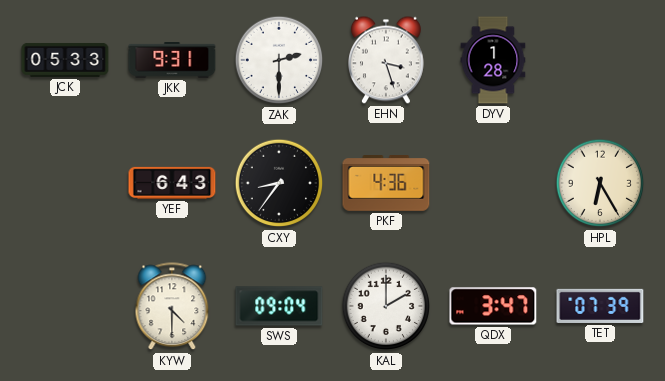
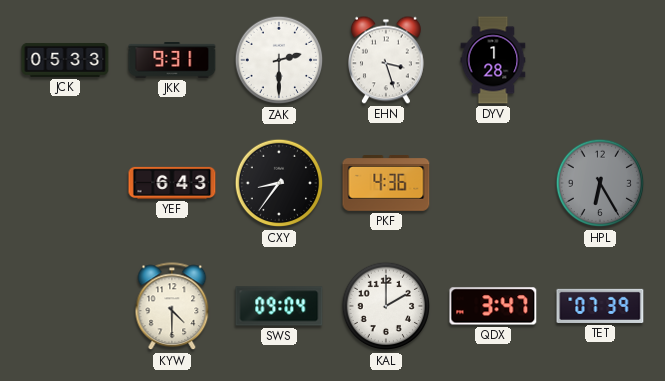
HPL dial: cream -> grey (600, 183)
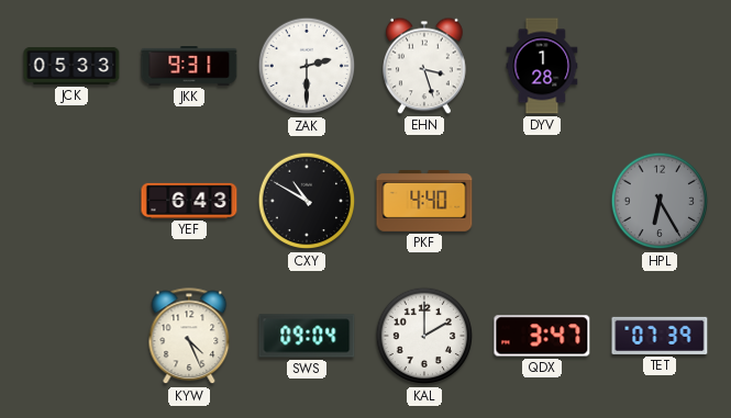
CXY: 8:36 -> 10:50 (307, 201)
PKF: 4:36 -> 4:40 (424, 202)
KYW: 4:30 -> 4:26 (189, 337)
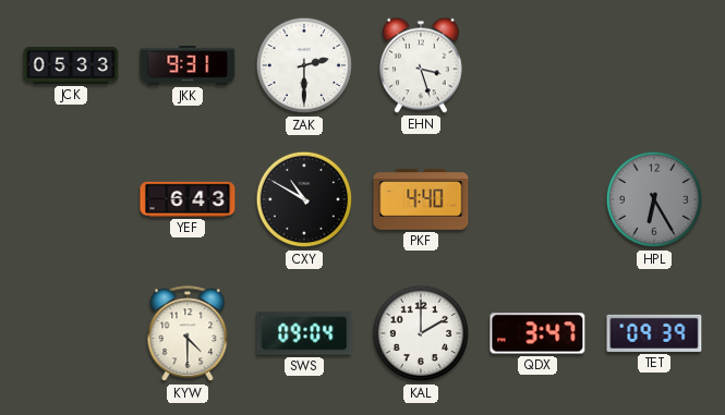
DYV: 1:28 -> none (542, 66)
KYW: 4:26 -> 4:30 (188, 334)
TET: 07:39 -> 09:39 (654, 333)
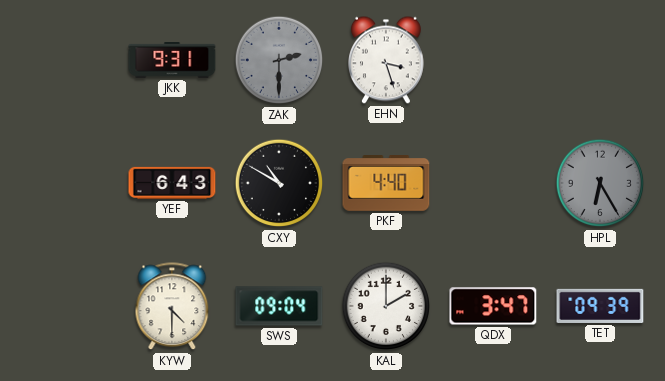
JCK: 05:33 -> none (71, 65)
ZAK dial: white -> grey (279, 60)
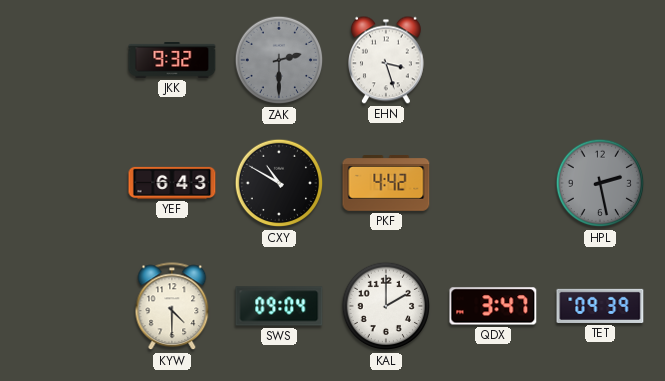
JKK: 9:31 -> 9:32 (172, 61)
PKF: 4:40 -> 4:42 (386, 184)
HPL: 6:25 -> 2:28 (600, 183)
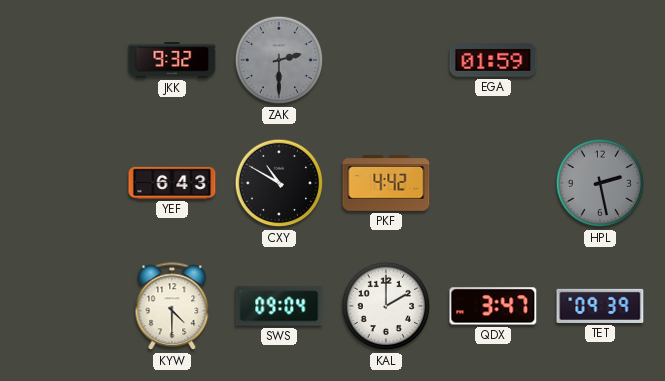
EHN: 3:27 -> none (387, 60)
EGA: none -> 01:59 (493, 60)
